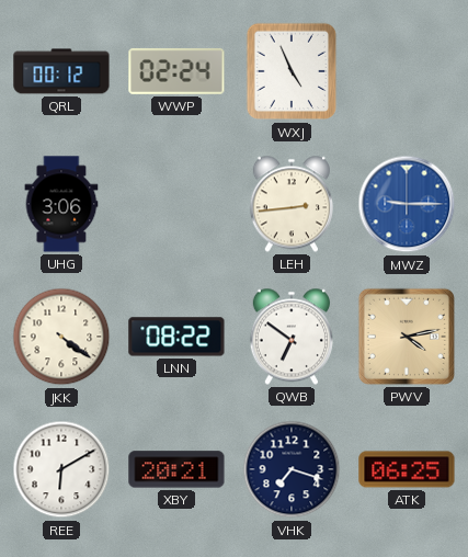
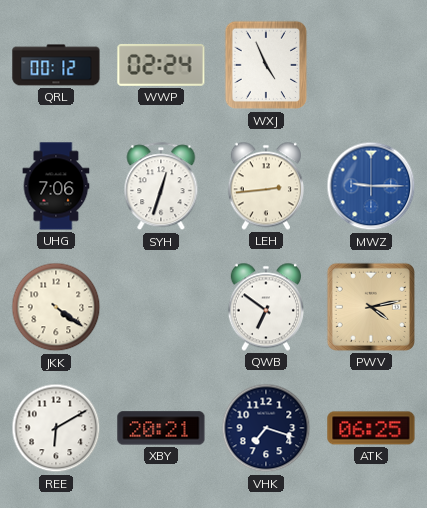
UHG: 3:06 -> 7:06 (56, 186)
SYH: none -> 12:33 (161, 187)
LNN: 08:22 -> none (176, 337)
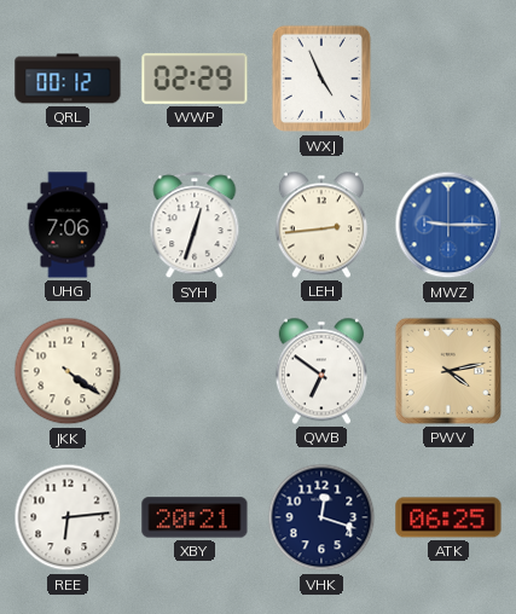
WWP: 02:24 -> 02:29 (195, 79)
REE: 6:10 -> 6:14 (68, 517)
VHK: 7:18 -> 12:18 (321, 517)
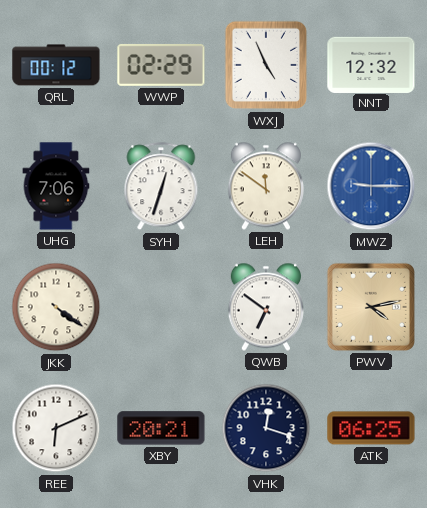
NNT: none -> 12:32 (371, 64)
LEH: 2:44 -> 11:51 (266, 186)
REE: 6:14 -> 6:11 (56, 428)
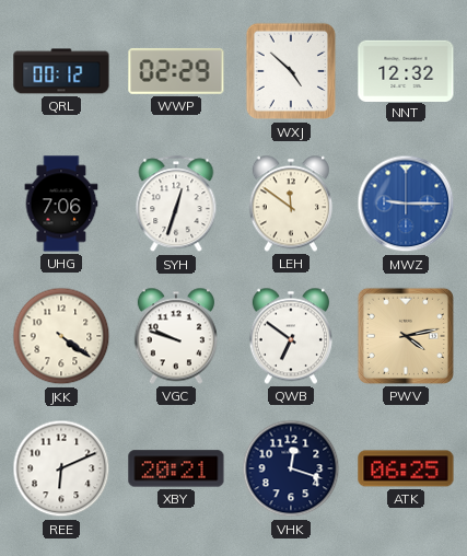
WXJ: 4:56 -> 4:52 (291, 71)
VGC: none -> 9:48 (176, 336)
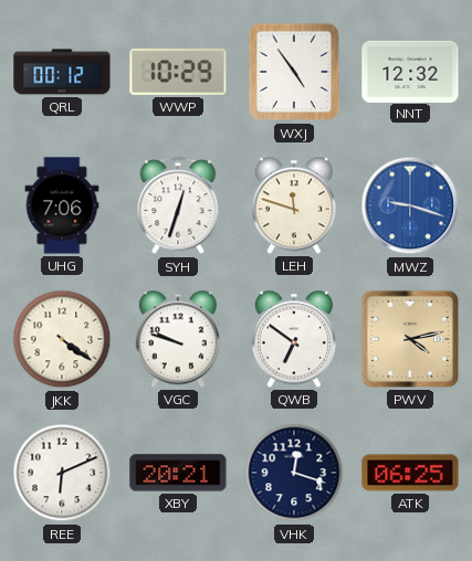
WWP: 02:29 -> 10:29 (178, 72)
WXJ: 4:52 -> 4:54 (294, 72)
LEH: 11:51 -> 11:48 (294, 205)
MWZ: 9:15 -> 9:18 (410, 205)
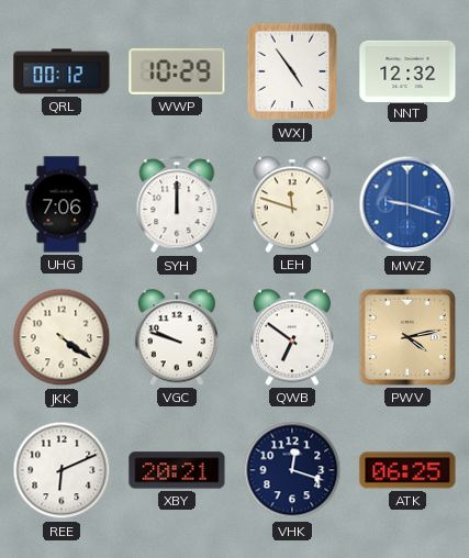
SYH: 12:33 -> 12:00 (177, 205)
